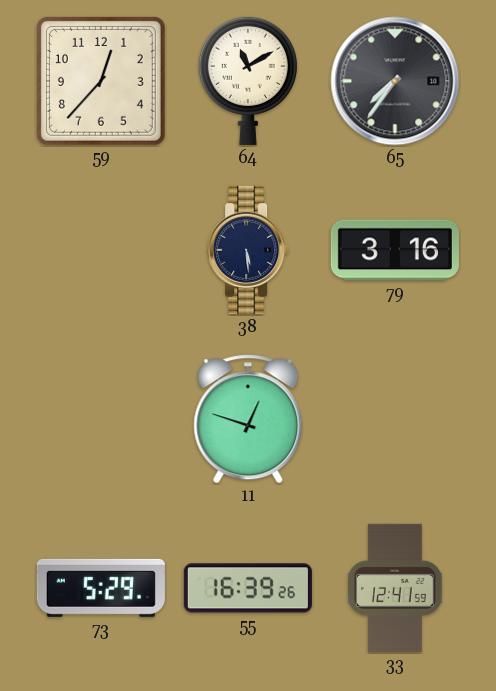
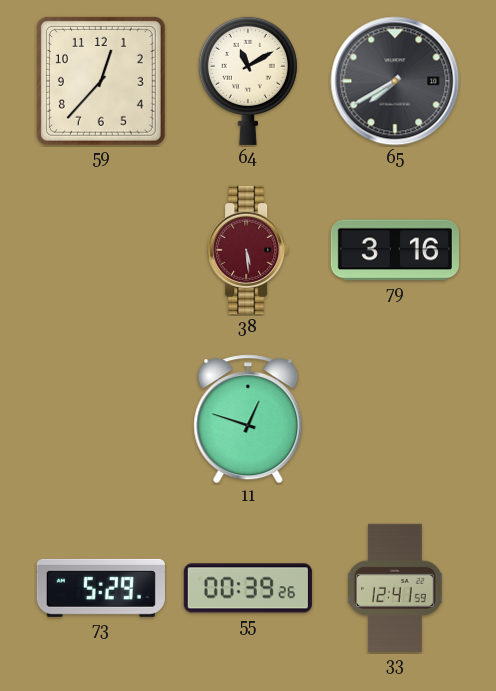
65: 7:36 -> 7:40 (395, 81)
38 dial: navy -> burgundy (248, 250)
55: 16:39 -> 00:39 (248, 588)
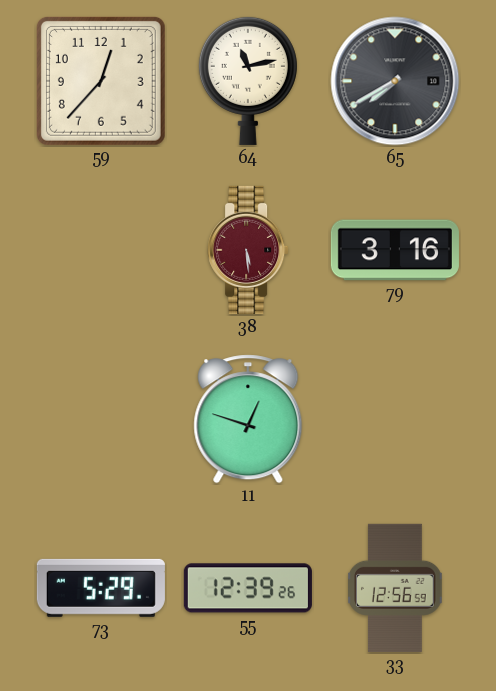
64: 11:10 -> 11:13 (248, 80)
55: 00:39 -> 12:39 (248, 588)
33: 12:41 -> 12:56 (395, 588)
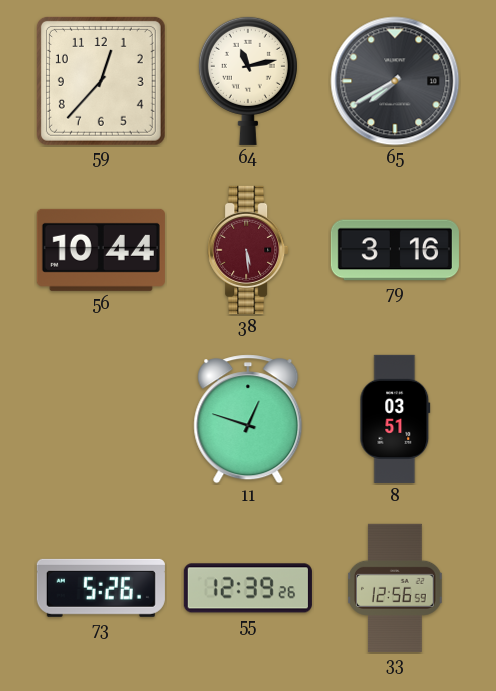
56: none -> 10:44 (101, 250)
8: none -> 03:51 (395, 419)
73: 5:29 -> 5:26 (101, 588)
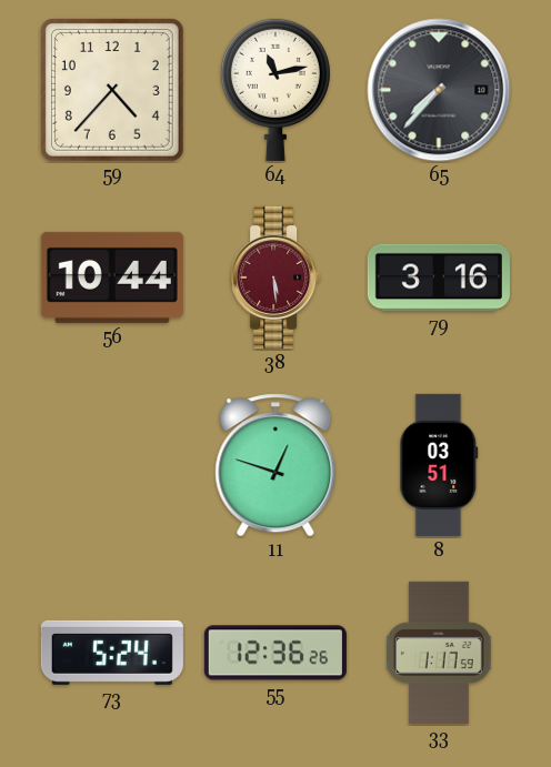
59: 12:37 -> 4:37 (112, 90)
65: 7:40 -> 7:37 (439, 90)
73: 5:26 -> 5:24 (112, 653)
55: 12:39 -> 12:36 (275, 653)
33: 12:56 -> 1:17 (439, 653)
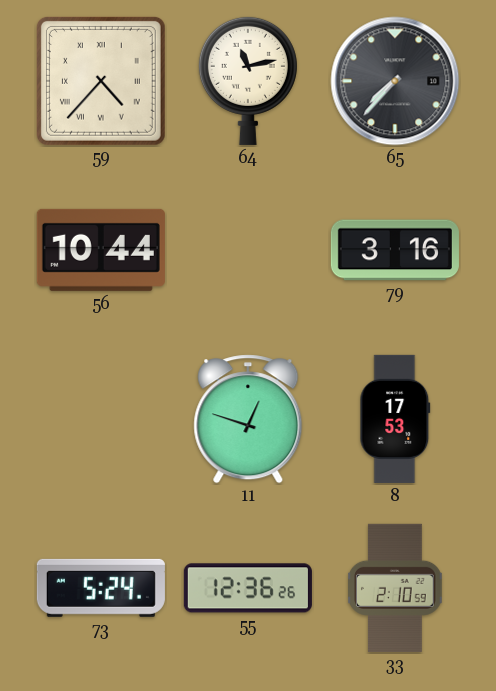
59 numerals: Arabic -> Roman (101, 81)
38: 5:29 -> none (275, 277)
8: 03:51 -> 17:53 (395, 419)
33: 1:17 -> 2:10 (395, 588)
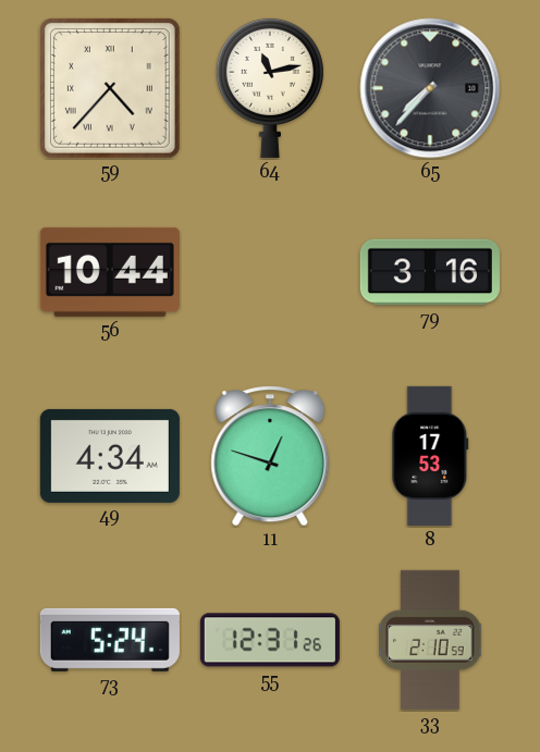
49: none -> 4:34 (110, 456)
55: 12:36 -> 12:31 (270, 640)
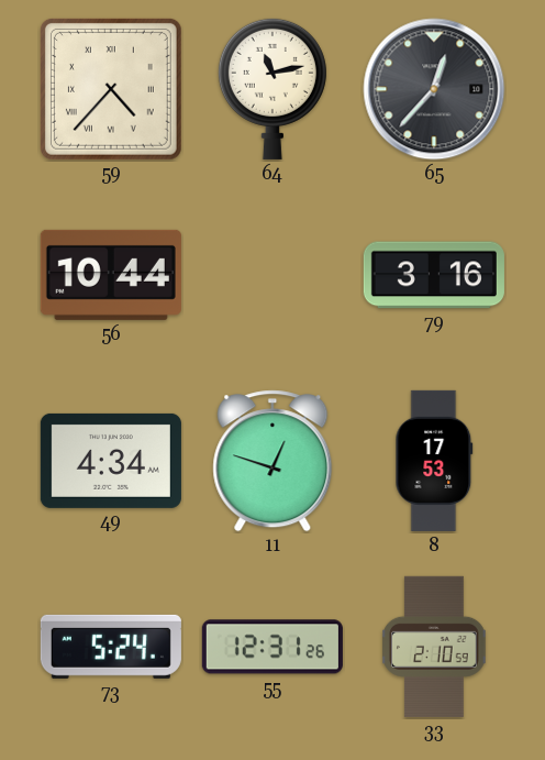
65: 7:37 -> 12:37 (434, 89)
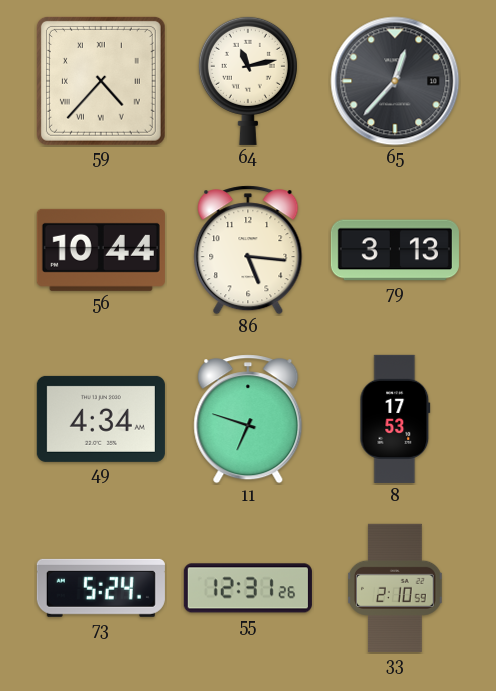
86: none -> 5:16 (248, 250)
79: 3:16 -> 3:13 (395, 250)
11: 12:48 -> 6:48 (248, 419)
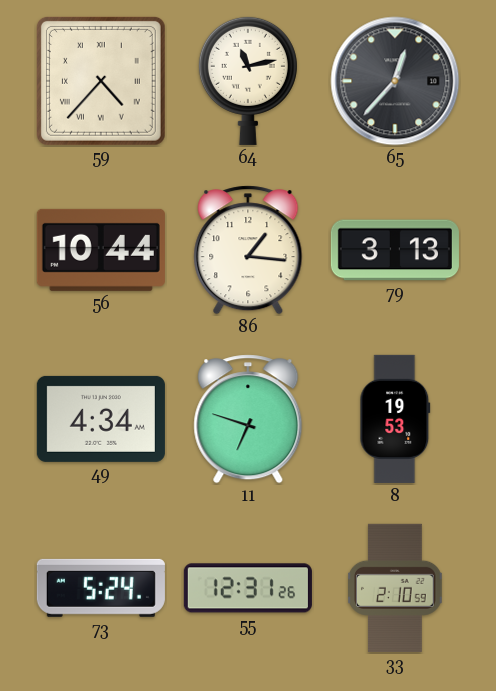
86: 5:16 -> 1:16 (248, 250)
8: 17:53 -> 19:53 (395, 419)
